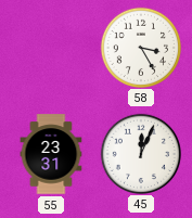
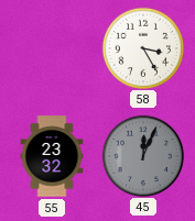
55: 23:31 -> 23:32 (52, 156)
45 dial: white -> grey (142, 155)
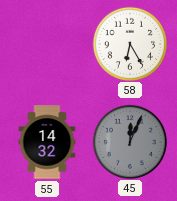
58: 3:25 -> 6:25 (129, 43)
55: 23:32 -> 14:32 (47, 142)
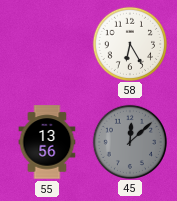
55: 14:32 -> 13:56 (47, 142)
45: 12:04 -> 12:08 (129, 141)
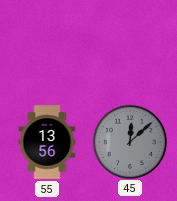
58: 6:25 -> none (129, 43)
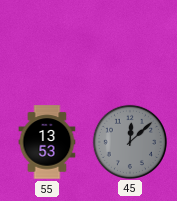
55: 13:56 -> 13:53 (47, 142)
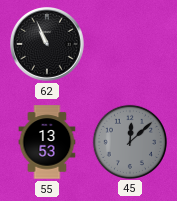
62: none -> 10:56 (47, 44)
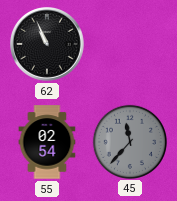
55: 13:53 -> 02:54 (47, 142)
45: 12:08 -> 11:37 (129, 141)
